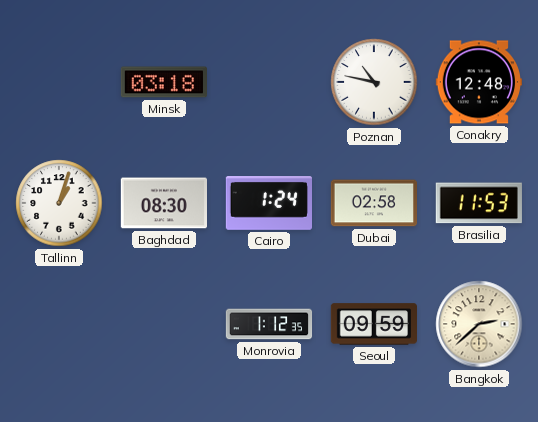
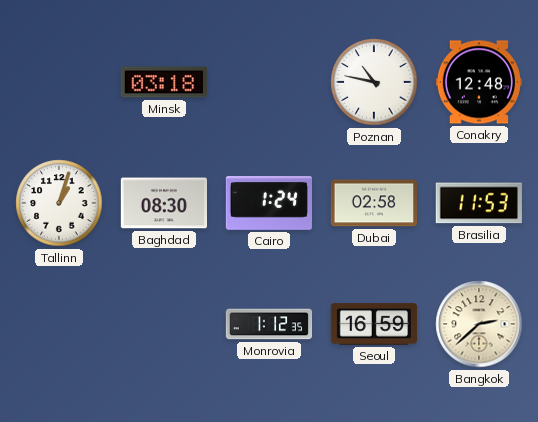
Seoul: 09:59 -> 16:59 (373, 324)
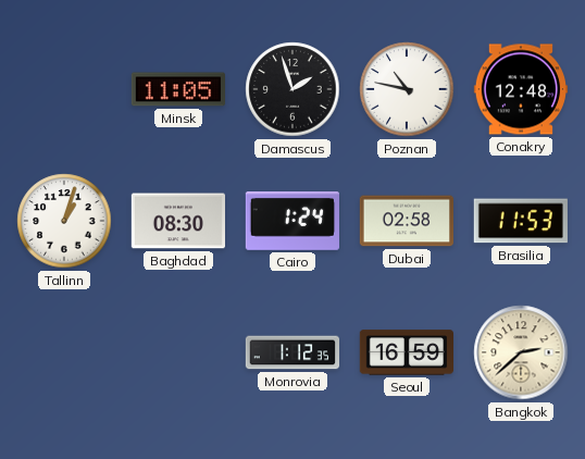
Minsk: 03:18 -> 11:05 (177, 89)
Damascus: none -> 1:57 (292, 89)
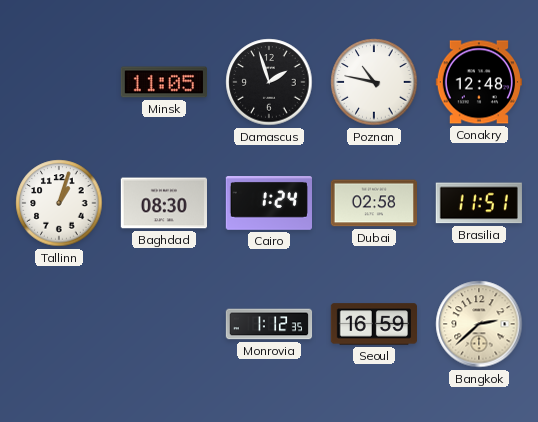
Brasilia: 11:53 -> 11:51 (479, 203)
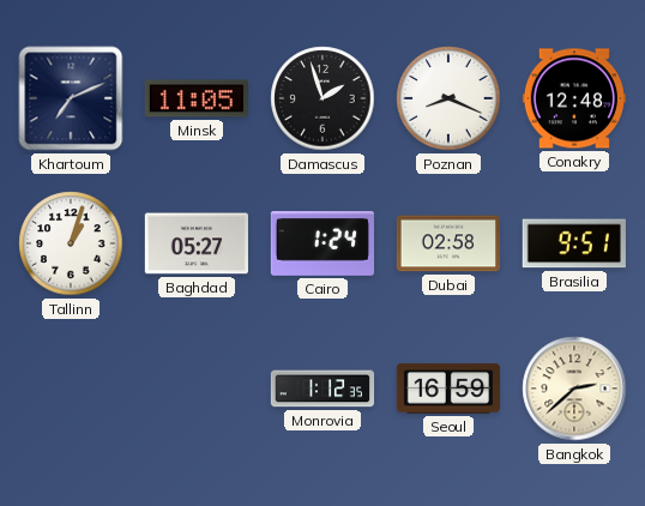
Khartoum: none -> 7:11 (71, 98)
Poznan: 10:47 -> 8:19 (448, 98)
Baghdad: 08:30 -> 05:27 (195, 243)
Brasilia: 11:51 -> 9:51 (574, 243)
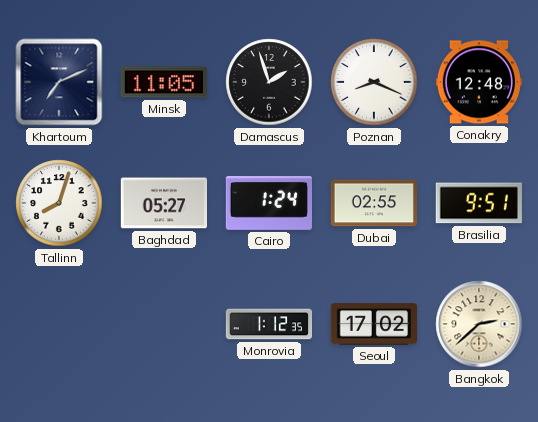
Tallinn: 1:03 -> 8:03 (59, 203)
Dubai: 02:58 -> 02:55 (373, 203)
Seoul: 16:59 -> 17:02 (373, 324)
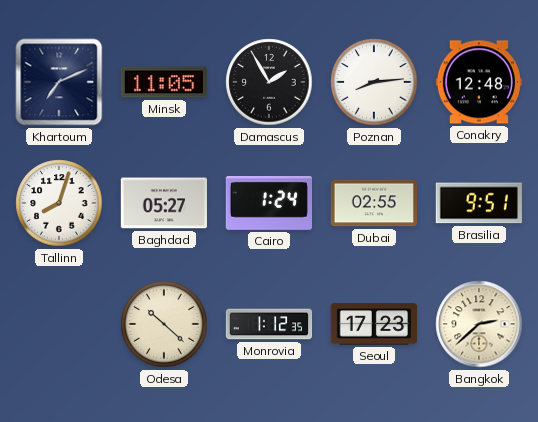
Damascus: 1:57 -> 1:55 (269, 82)
Poznan: 8:19 -> 8:14 (374, 82)
Odesa: none -> 10:22 (164, 324)
Seoul: 17:02 -> 17:23 (373, 324)
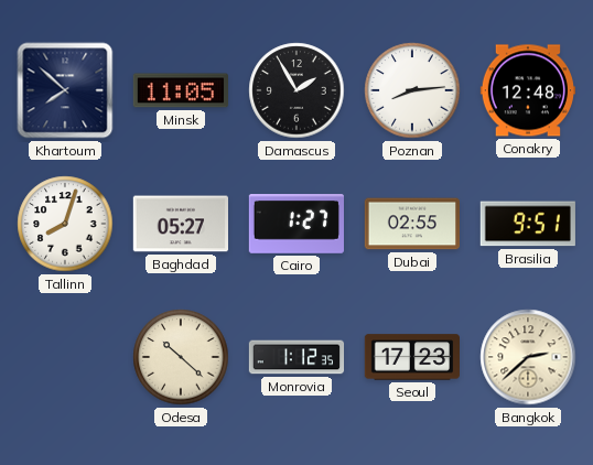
Khartoum: 7:11 -> 7:52 (65, 90)
Cairo: 1:24 -> 1:27 (295, 225)
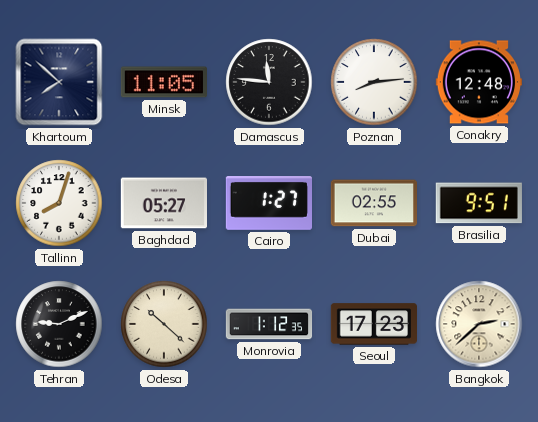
Damascus: 1:55 -> 11:46 (269, 82)
Tehran: none -> 9:11 (59, 324)
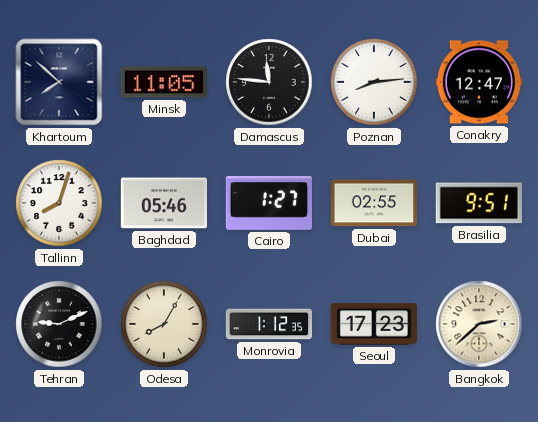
Conakry: 12:48 -> 12:47 (478, 82)
Baghdad: 05:27 -> 05:46 (163, 203)
Odesa: 10:22 -> 8:05 (164, 324)
